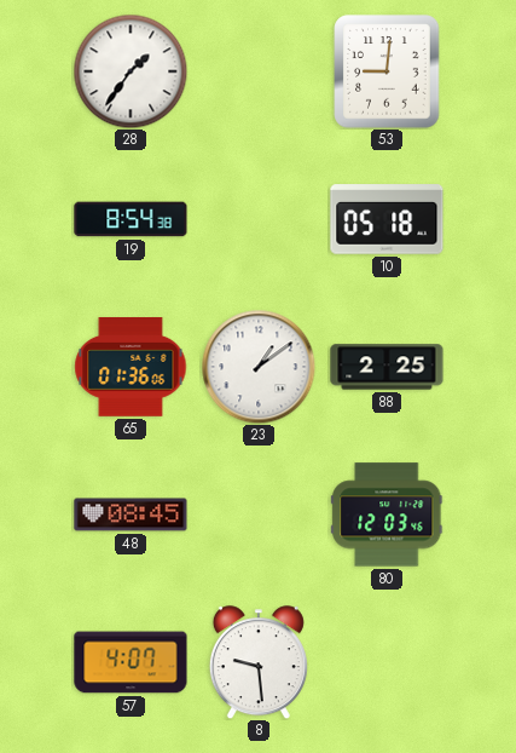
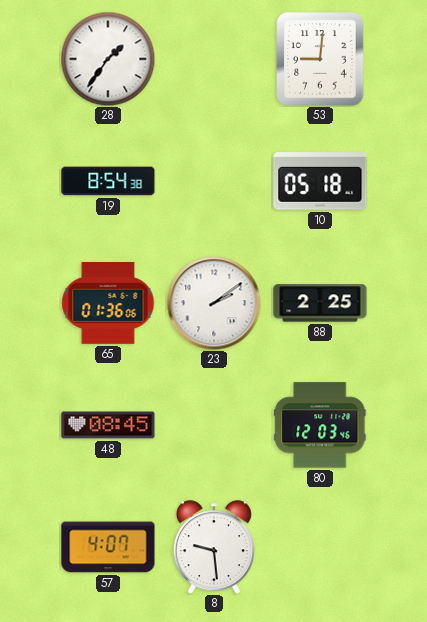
23: 1:09 -> 2:09 (214, 303)
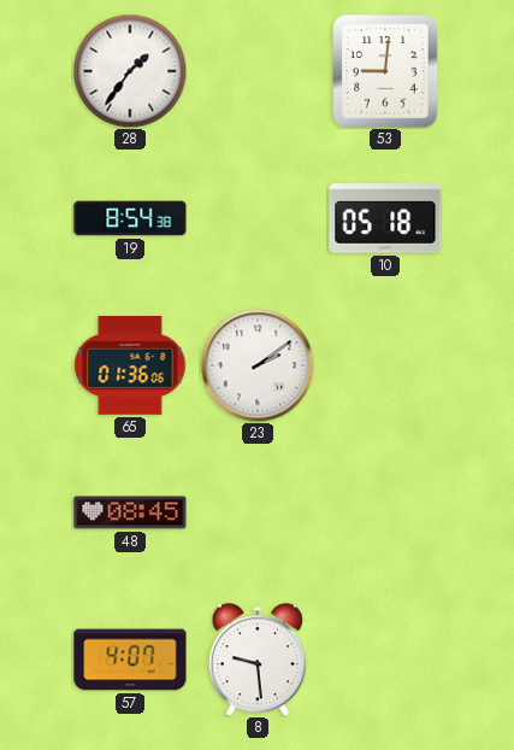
88: 2:25 -> none (320, 303)
80: 12:03 -> none (320, 425)
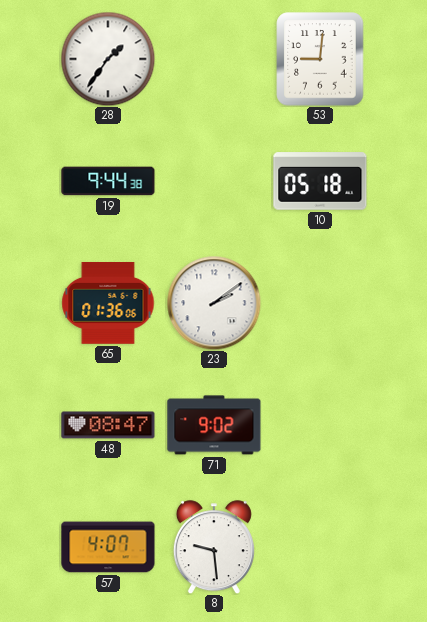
19: 8:54 -> 9:44 (108, 181)
48: 08:45 -> 08:47 (108, 425)
71: none -> 9:02 (214, 425)
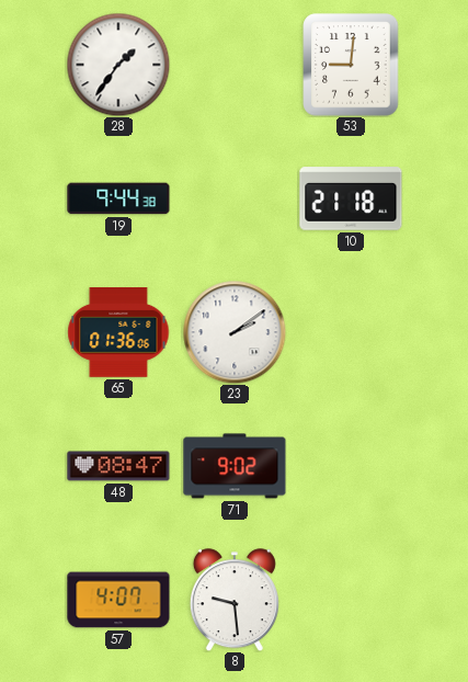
10: 05:18 -> 21:18 (351, 198)
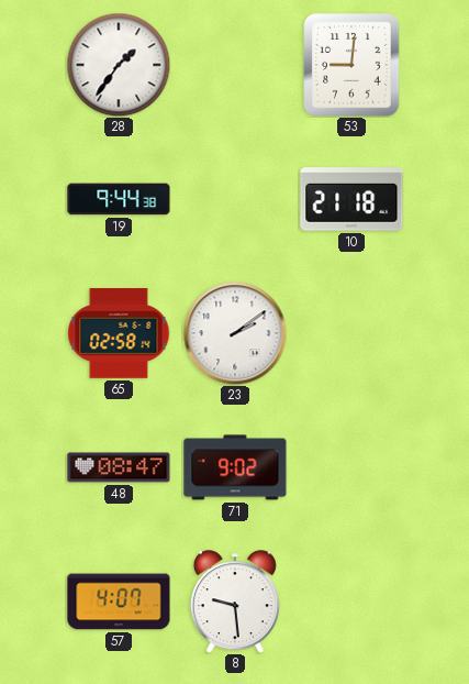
65: 01:36 -> 02:58 (119, 334)
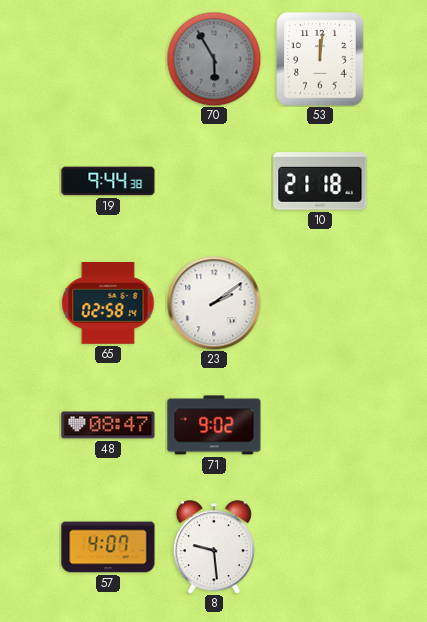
28: 1:36 -> none (119, 65)
70: none -> 5:55 (214, 59)
53: 9:01 -> 12:01 (320, 59)
